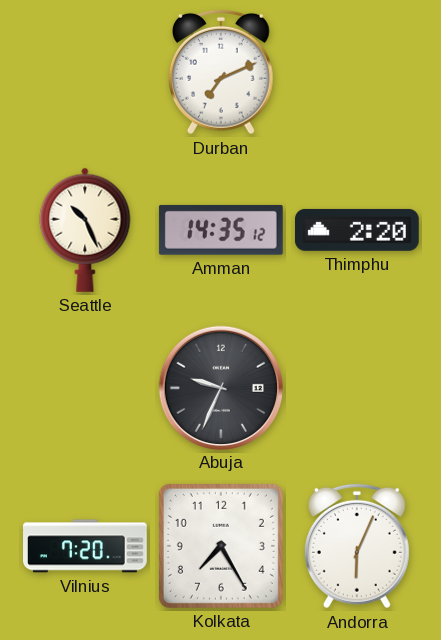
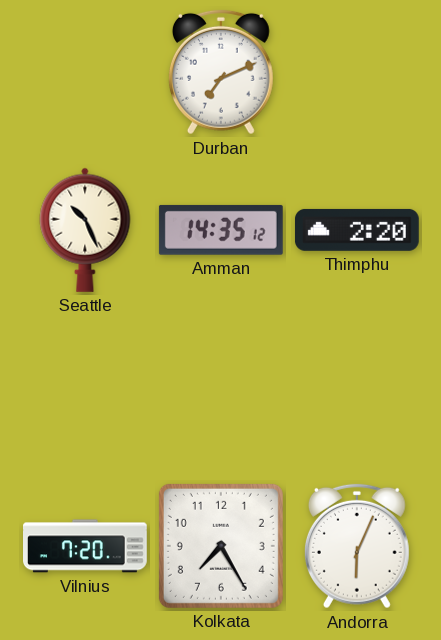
Abuja: 9:34 -> none (220, 387)
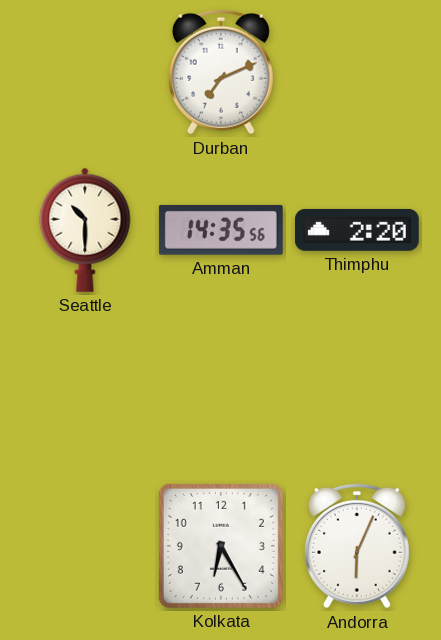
Seattle: 10:26 -> 10:30 (85, 230)
Amman: 14:35:12 -> 14:35:56 (221, 230)
Vilnius: 7:20 -> none (86, 546)
Kolkata: 7:25 -> 6:25 (221, 546)
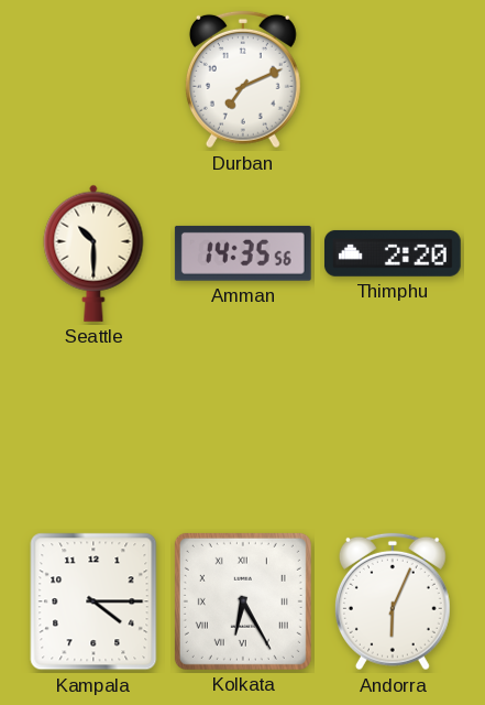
Kampala: none -> 4:15 (93, 601)
Kolkata numerals: Arabic -> Roman (243, 601)
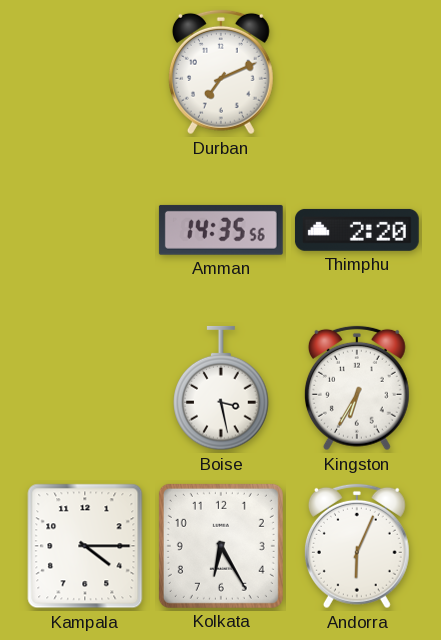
Seattle: 10:30 -> none (93, 253)
Boise: none -> 3:28 (221, 388)
Kingston: none -> 6:35 (357, 388)
Kolkata numerals: Roman -> Arabic (221, 546)
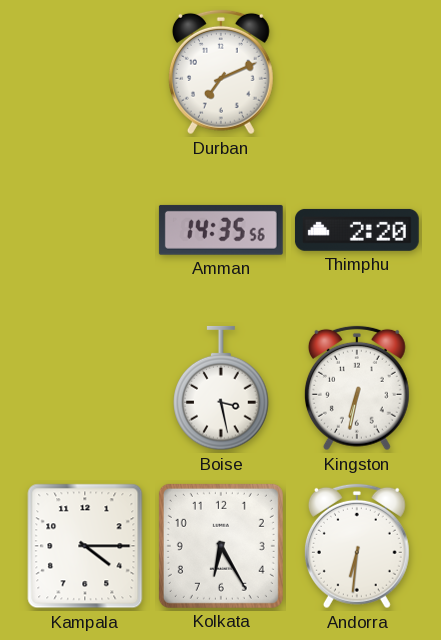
Kingston: 6:35 -> 6:32 (357, 388)
Andorra: 6:04 -> 6:31 (357, 546)
